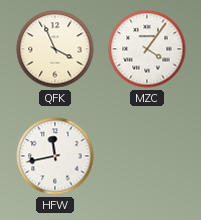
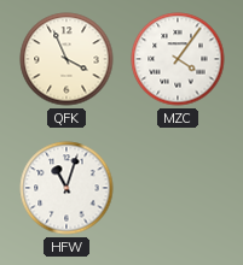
HFW: 11:43 -> 11:03 (66, 188)
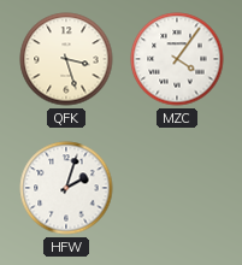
QFK: 3:56 -> 3:27 (66, 59)
HFW: 11:03 -> 2:03 (66, 188)
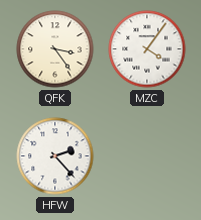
QFK: 3:27 -> 3:24 (55, 49)
HFW: 2:03 -> 2:23 (55, 156)
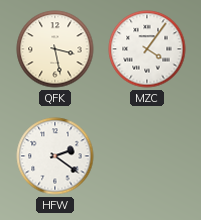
QFK: 3:24 -> 3:28 (55, 49)
HFW: 2:23 -> 2:21 (55, 156)
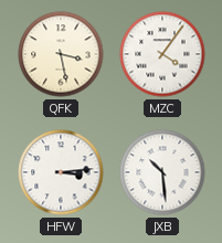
HFW: 2:21 -> 3:14 (61, 172)
JXB: none -> 10:29 (162, 172)
